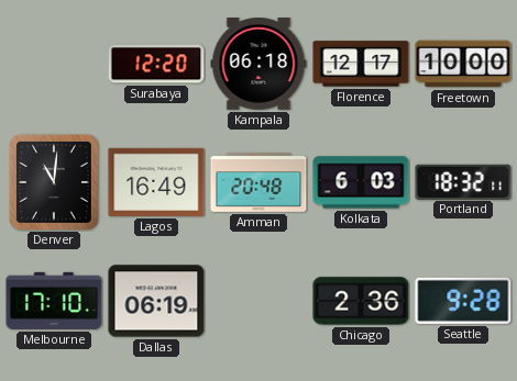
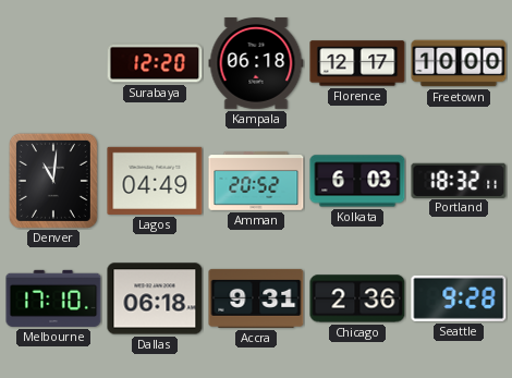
Lagos: 16:49 -> 04:49 (155, 181)
Amman: 20:48 -> 20:52 (256, 182)
Dallas: 06:19 -> 06:18 (155, 298)
Accra: none -> 9:31 (256, 298)
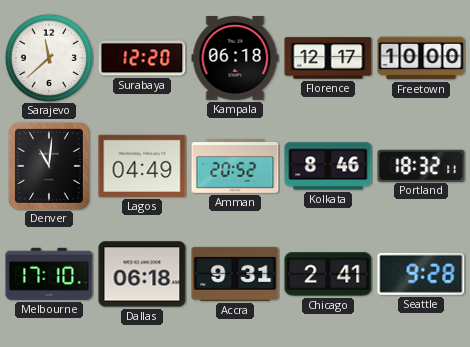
Sarajevo: none -> 11:38 (49, 58)
Kolkata: 6:03 -> 8:46 (328, 166)
Chicago: 2:36 -> 2:41 (328, 274)
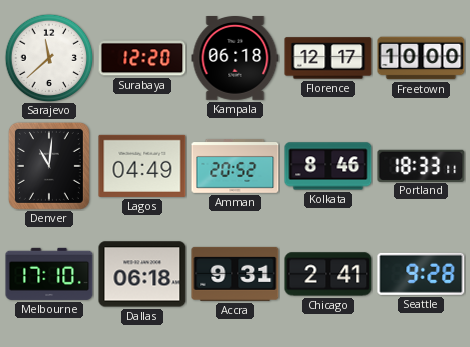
Portland: 18:32 -> 18:33 (421, 165)
